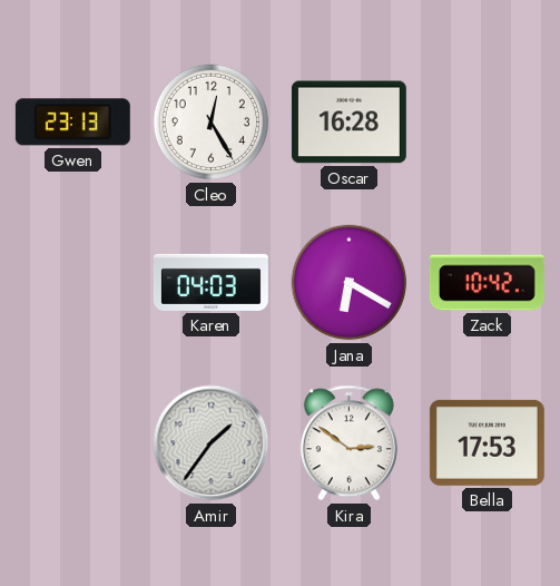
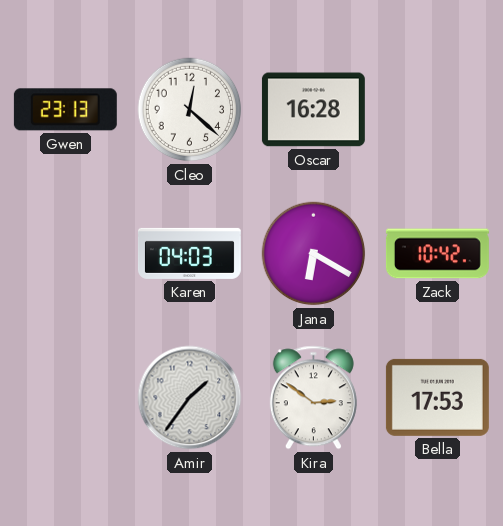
Cleo: 12:25 -> 12:22 (190, 110)
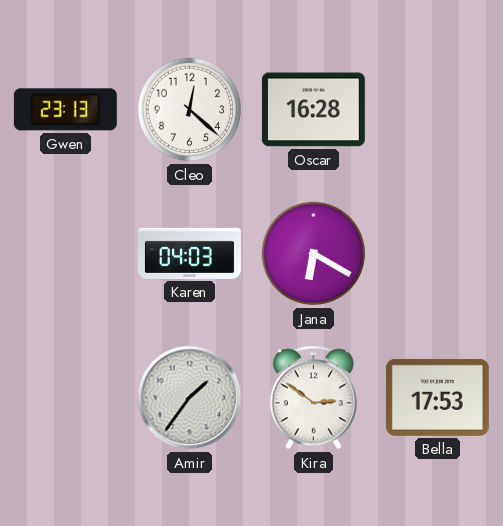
Zack: 10:42 -> none (437, 254)
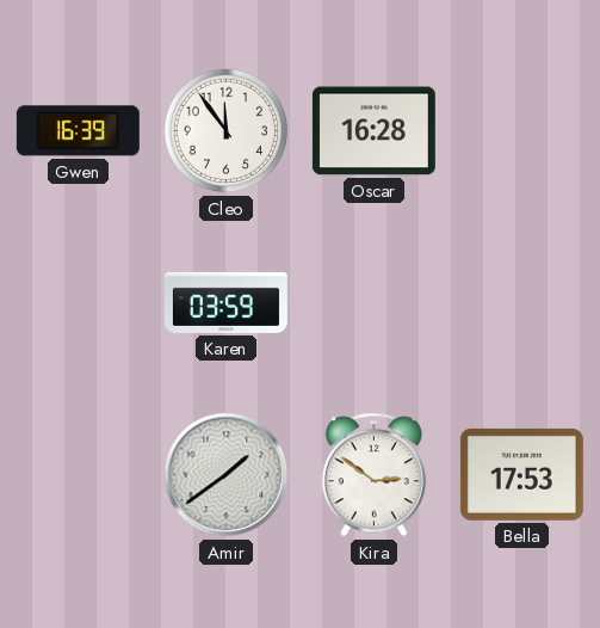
Gwen: 23:13 -> 16:39 (78, 131)
Cleo: 12:22 -> 11:54 (227, 131)
Karen: 04:03 -> 03:59 (225, 302)
Jana: 6:20 -> none (314, 254)
Amir: 1:36 -> 1:39 (227, 475)
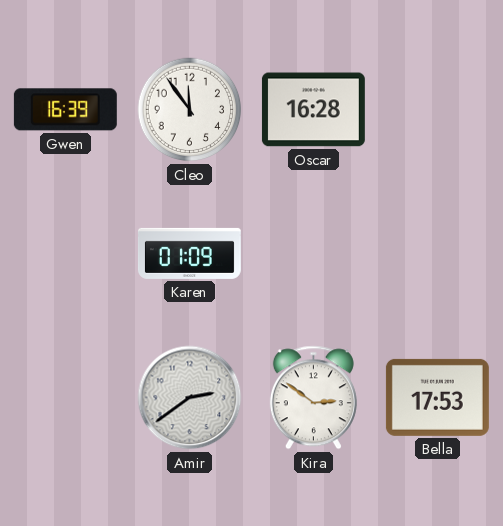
Karen: 03:59 -> 01:09 (189, 253)
Amir: 1:39 -> 2:39 (190, 398)
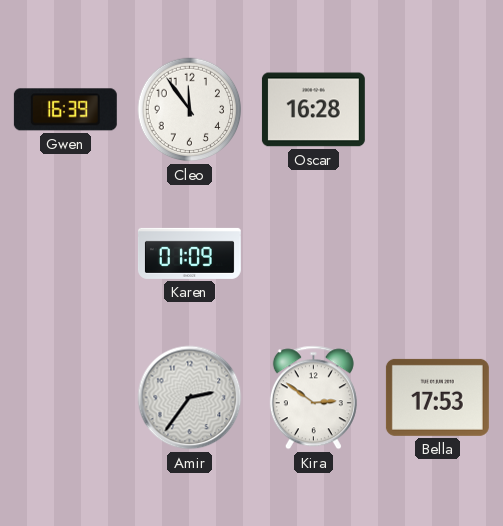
Amir: 2:39 -> 2:36 (190, 398)
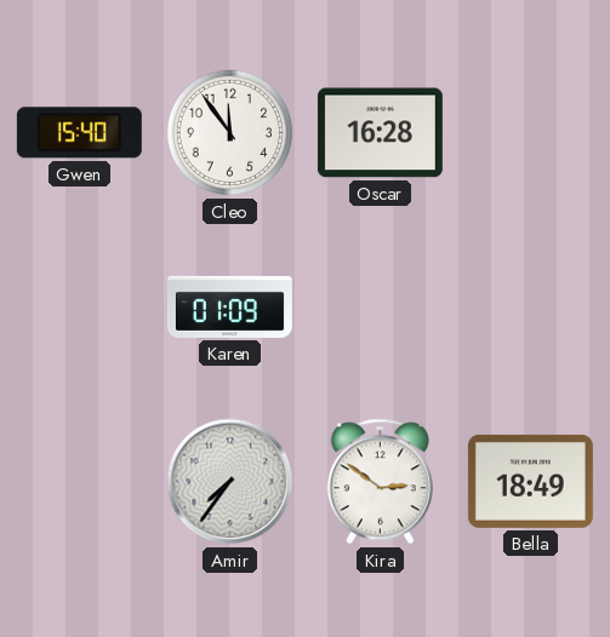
Gwen: 16:39 -> 15:40 (79, 133)
Amir: 2:36 -> 7:36 (230, 482)
Bella: 17:53 -> 18:49 (530, 481)
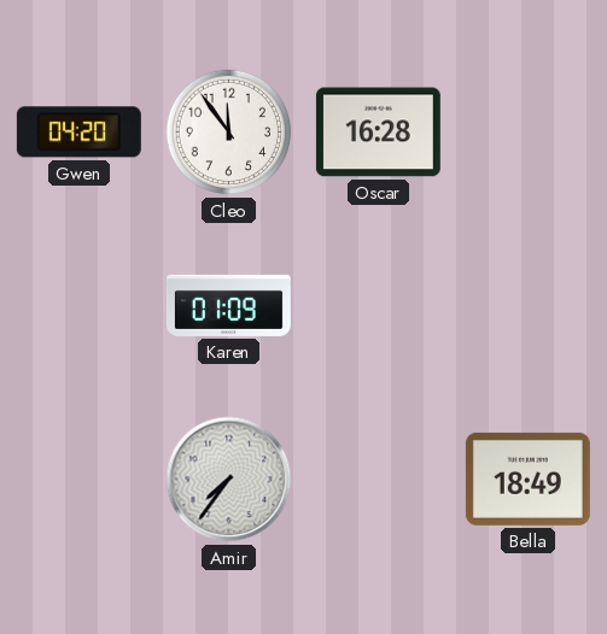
Gwen: 15:40 -> 04:20 (78, 133)
Kira: 2:51 -> none (380, 482)
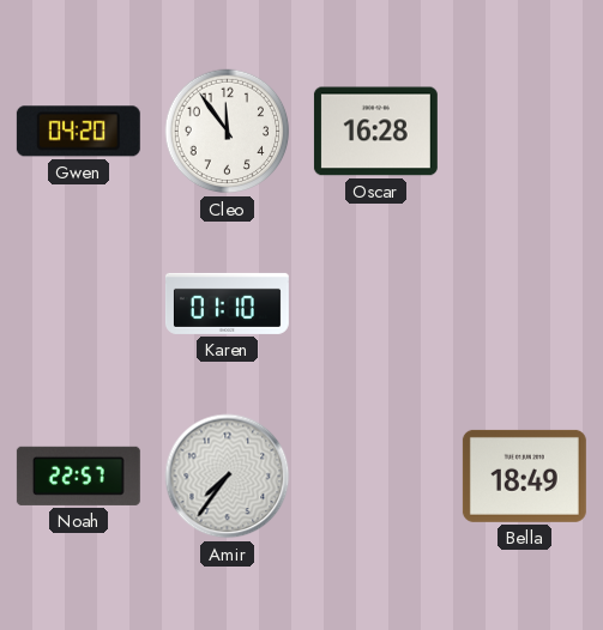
Karen: 01:09 -> 01:10 (227, 303)
Noah: none -> 22:57 (78, 475)
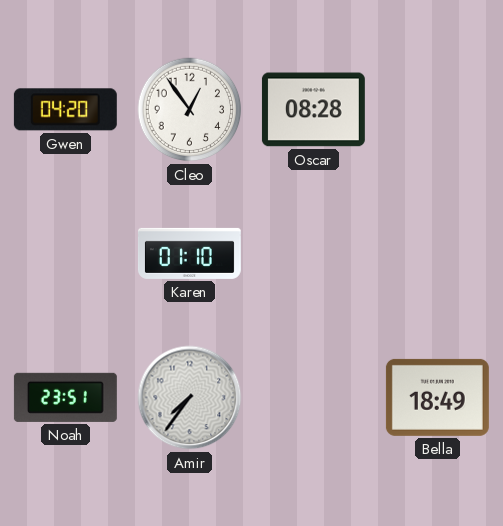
Cleo: 11:54 -> 12:54 (190, 110)
Oscar: 16:28 -> 08:28 (313, 110)
Noah: 22:57 -> 23:51 (65, 397)
